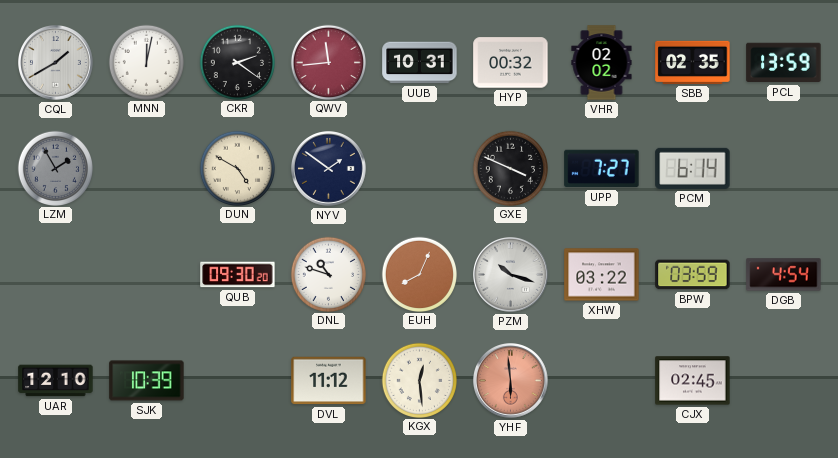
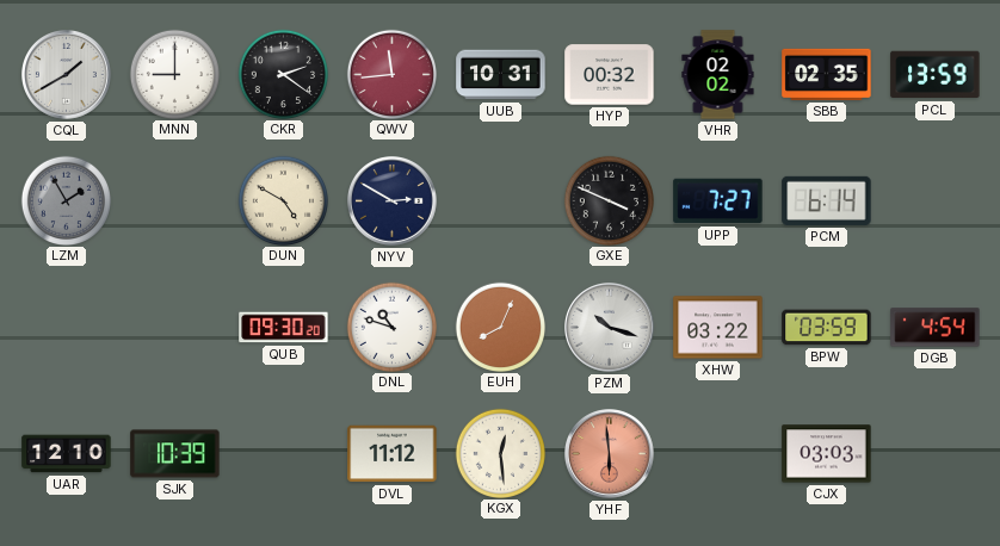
MNN: 12:02 -> 9:00 (174, 74)
NYV: 1:51 -> 2:50 (393, 201)
CJX: 02:45 -> 03:03 (827, 454)
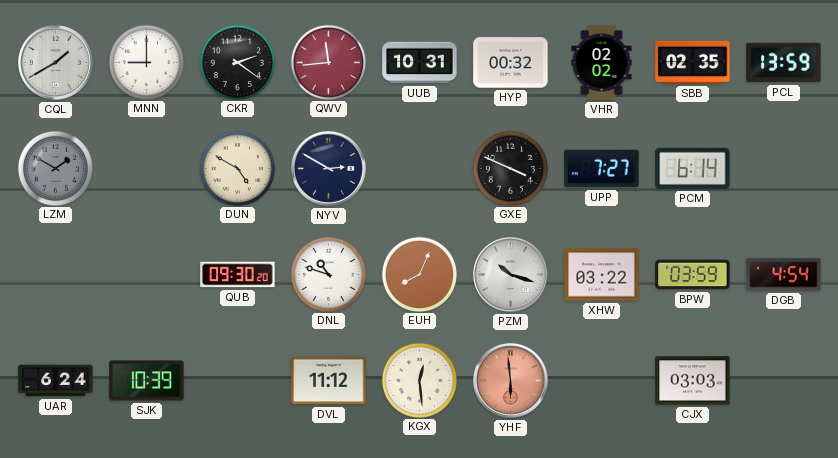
LZM: 1:55 -> 1:50 (55, 168)
UAR: 12:10 -> 6:24 (56, 381)
